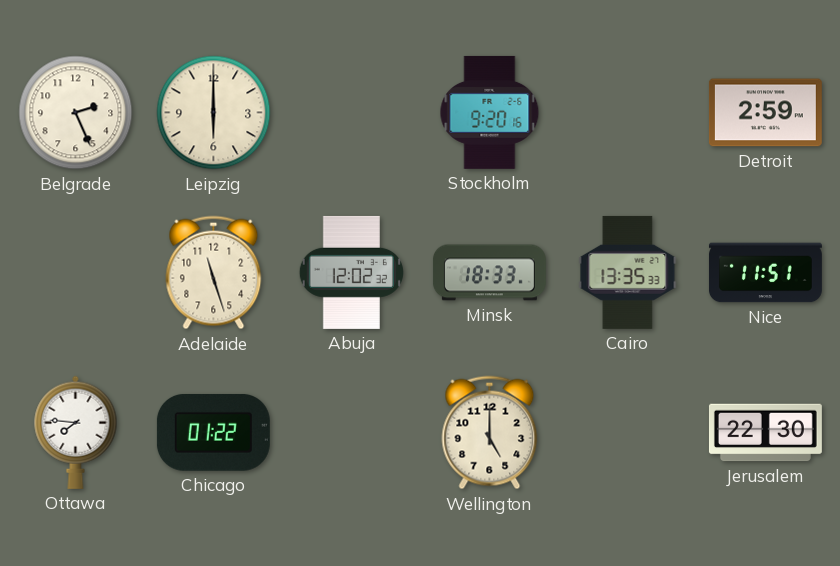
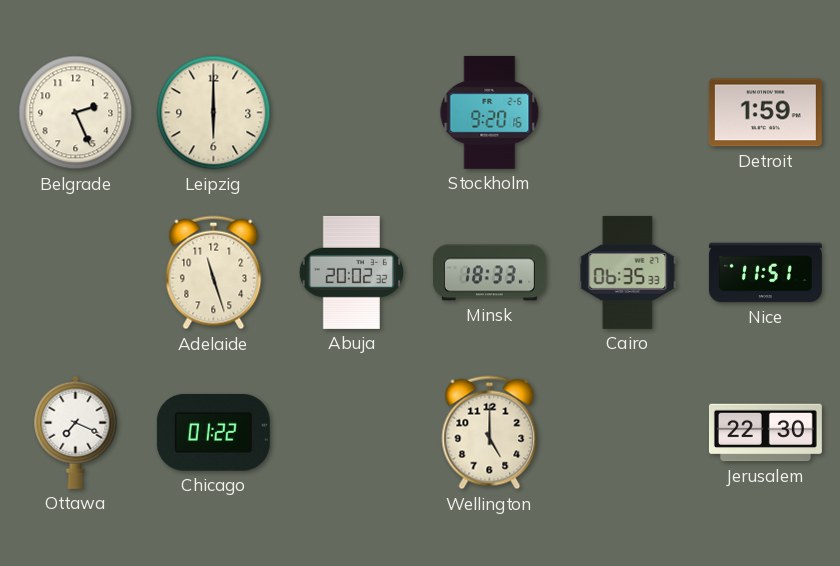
Detroit: 2:59 -> 1:59 (765, 113)
Abuja: 12:02 -> 20:02 (351, 272)
Cairo: 13:35 -> 06:35 (628, 272)
Ottawa: 7:46 -> 7:19 (76, 432)
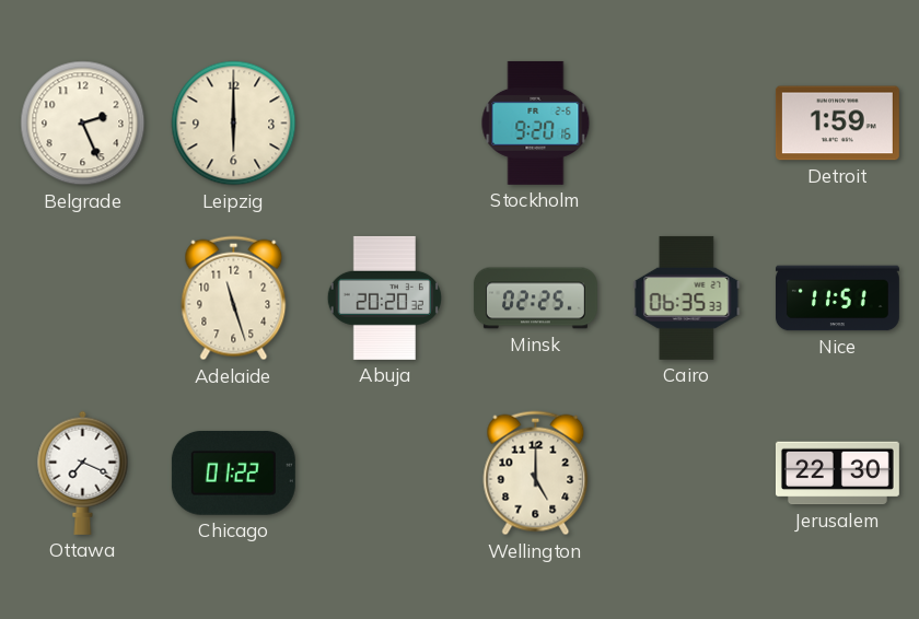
Abuja: 20:02 -> 20:20 (384, 297)
Minsk: 18:33 -> 02:25 (535, 299)
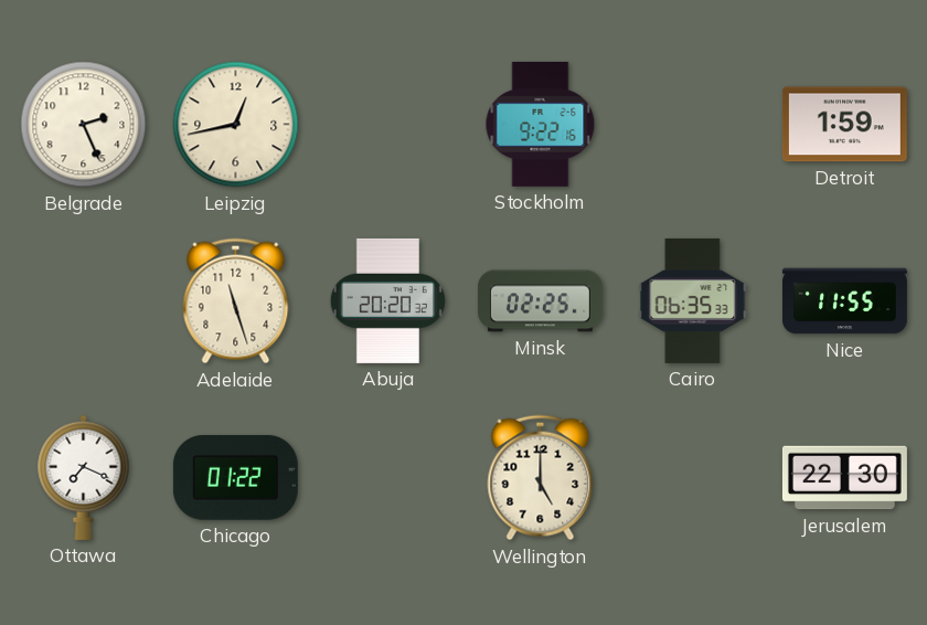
Leipzig: 6:00 -> 12:43 (236, 125)
Stockholm: 9:20 -> 9:22 (541, 124)
Nice: 11:51 -> 11:55 (844, 301)
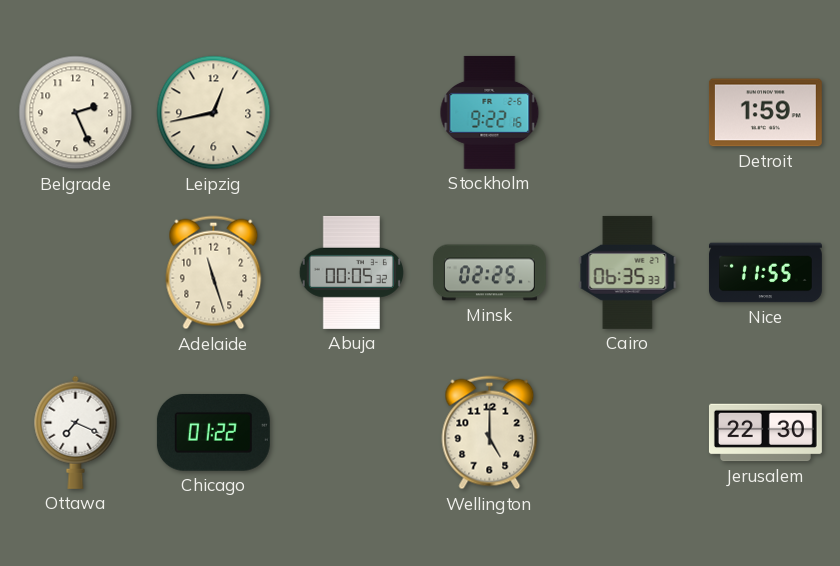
Abuja: 20:20 -> 00:05 (351, 272)
